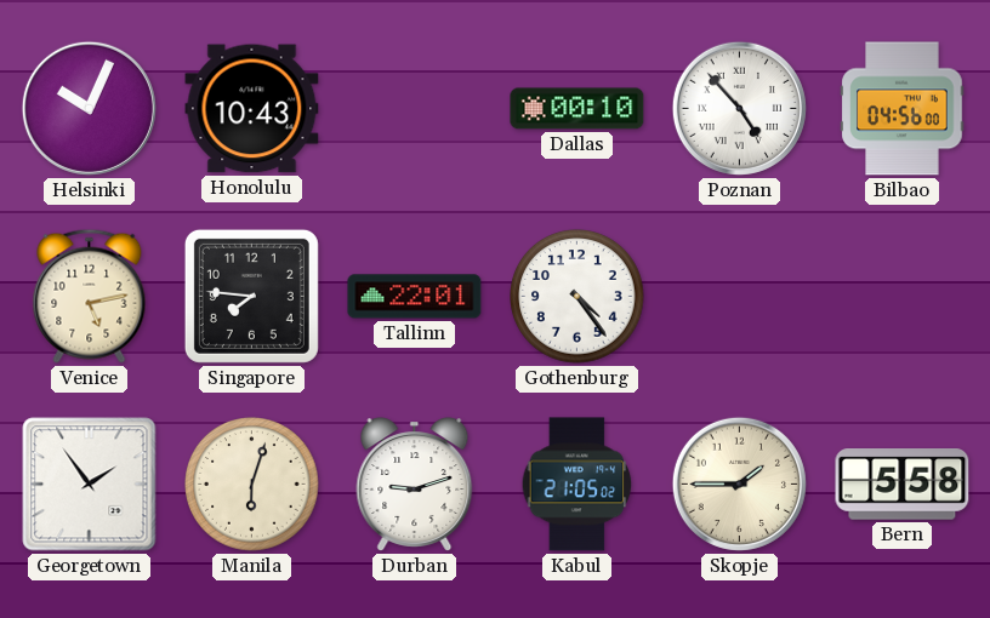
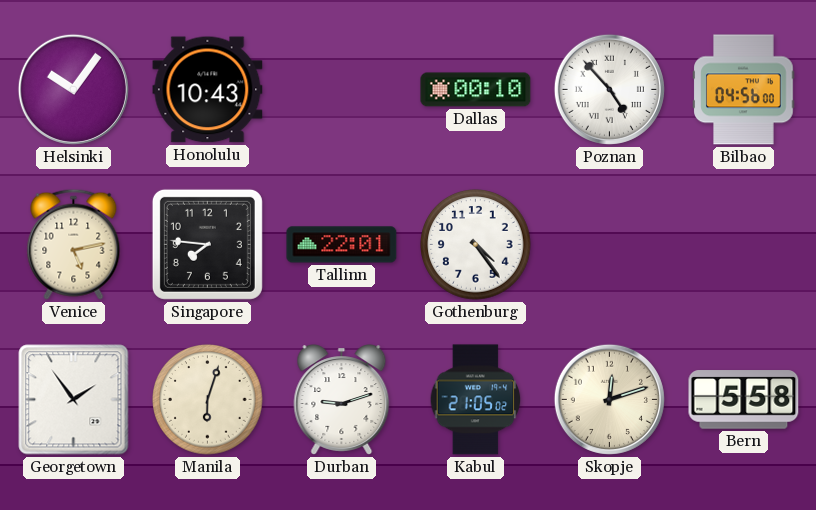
Helsinki: 10:04 -> 10:06 (73, 89)
Skopje: 1:45 -> 12:12 (609, 399)
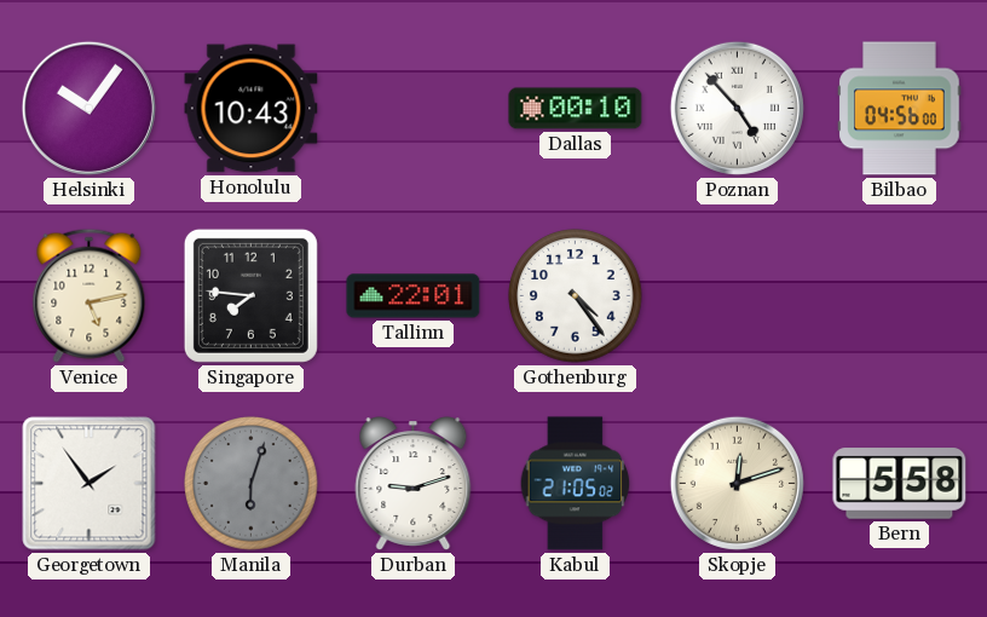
Manila dial: cream -> grey (252, 484)
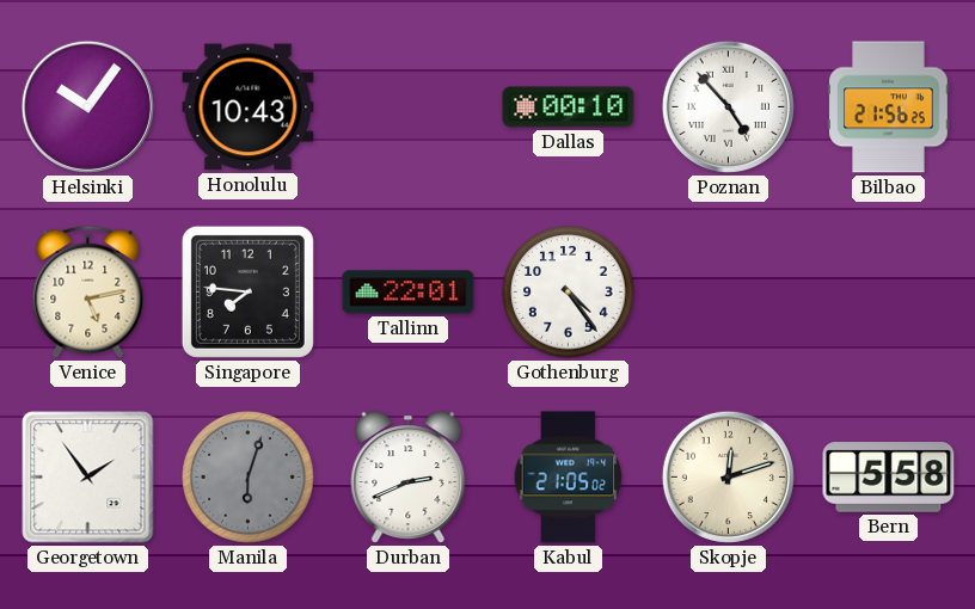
Bilbao: 04:56 -> 21:56 (889, 107)
Durban: 9:12 -> 2:41 (409, 478)
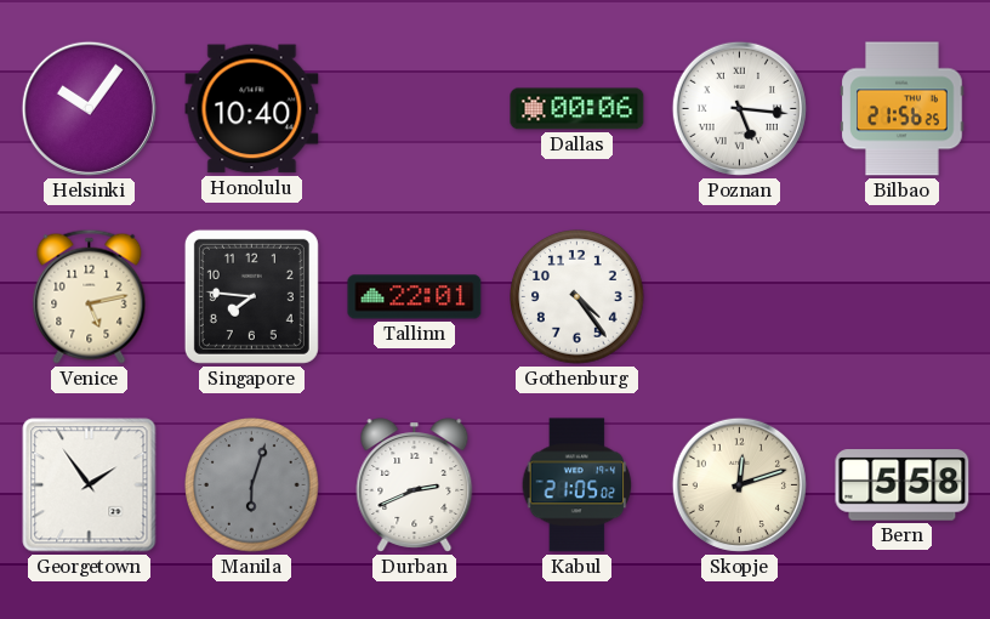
Honolulu: 10:43 -> 10:40 (252, 109)
Dallas: 00:10 -> 00:06 (577, 109)
Poznan: 4:53 -> 5:16 (739, 108)
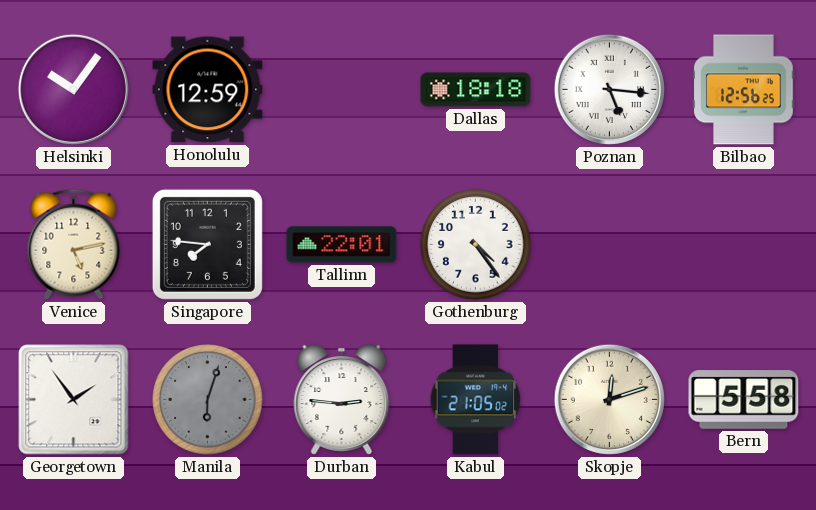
Honolulu: 10:40 -> 12:59 (208, 90)
Dallas: 00:06 -> 18:18 (476, 90)
Bilbao: 21:56 -> 12:56 (744, 90)
Durban: 2:41 -> 2:46 (342, 400)
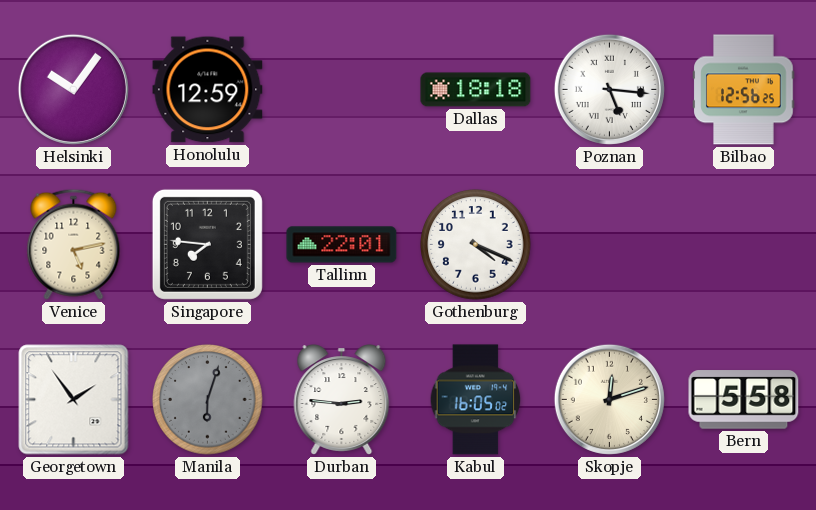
Gothenburg: 4:24 -> 4:19 (476, 245)
Kabul: 21:05 -> 16:05 (476, 400)
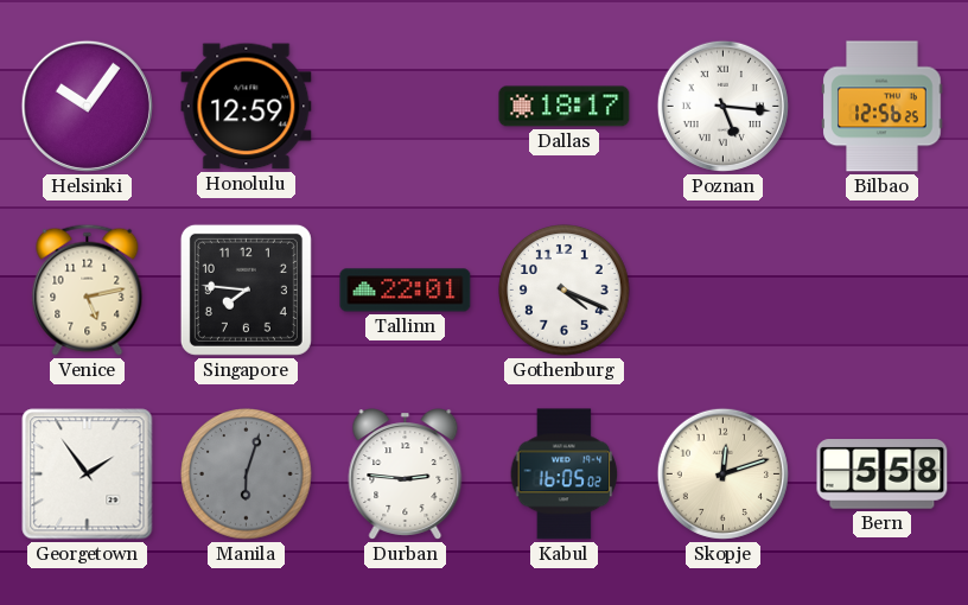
Dallas: 18:18 -> 18:17 (565, 107)
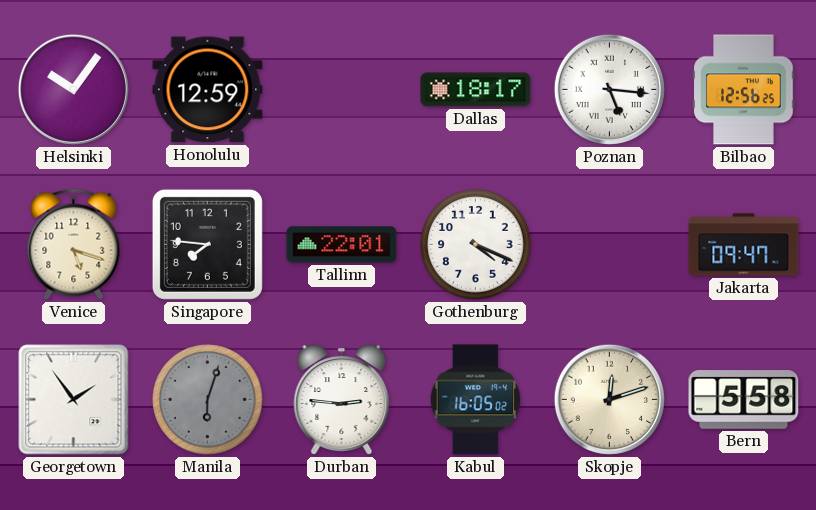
Venice: 5:13 -> 5:18 (74, 244)
Jakarta: none -> 09:47 (744, 245)
